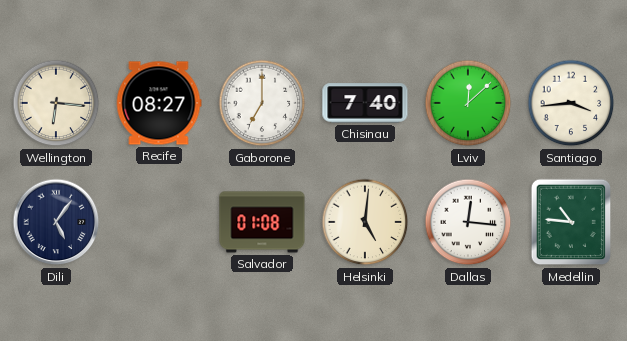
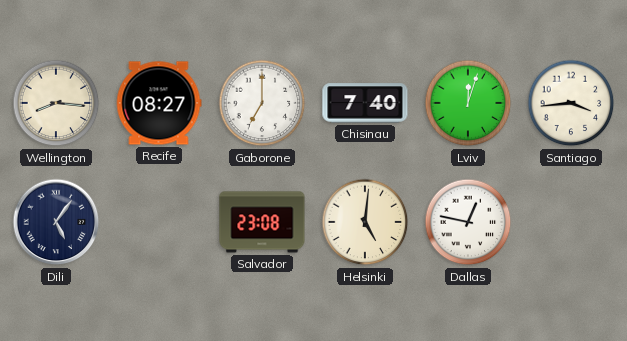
Wellington: 6:16 -> 8:16 (56, 103)
Lviv: 12:08 -> 12:03 (468, 103)
Salvador: 01:08 -> 23:08 (262, 222)
Dallas: 12:16 -> 12:47 (468, 222)
Medellin: 10:46 -> none (571, 222)
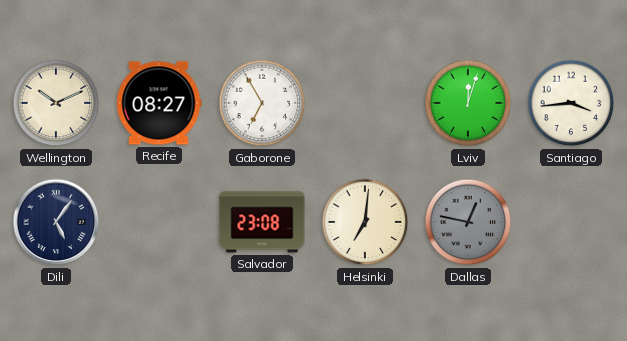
Wellington: 8:16 -> 10:11 (56, 103)
Gaborone: 7:00 -> 6:55 (262, 103)
Chisinau: 7:40 -> none (365, 103)
Helsinki: 5:01 -> 7:01 (365, 222)
Dallas dial: white -> grey (468, 222)
